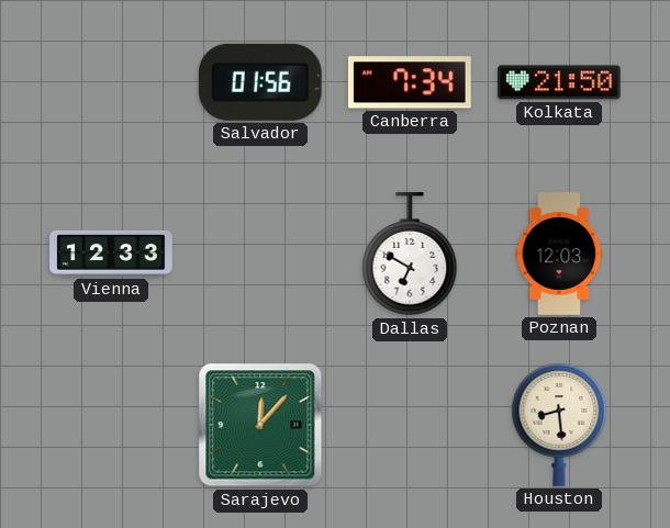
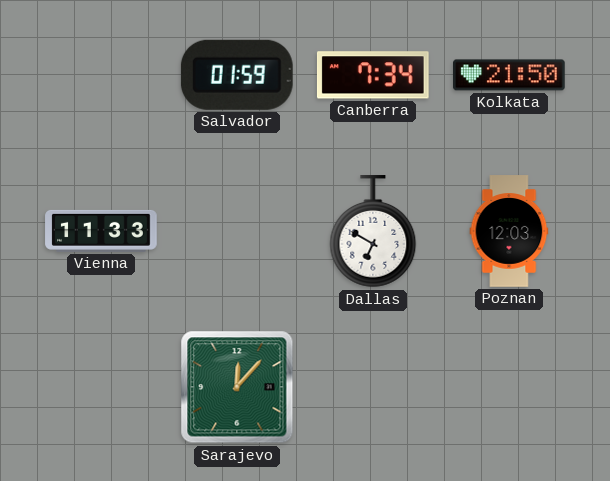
Salvador: 01:56 -> 01:59 (237, 75)
Vienna: 12:33 -> 11:33 (101, 231)
Houston: 8:29 -> none (559, 425)
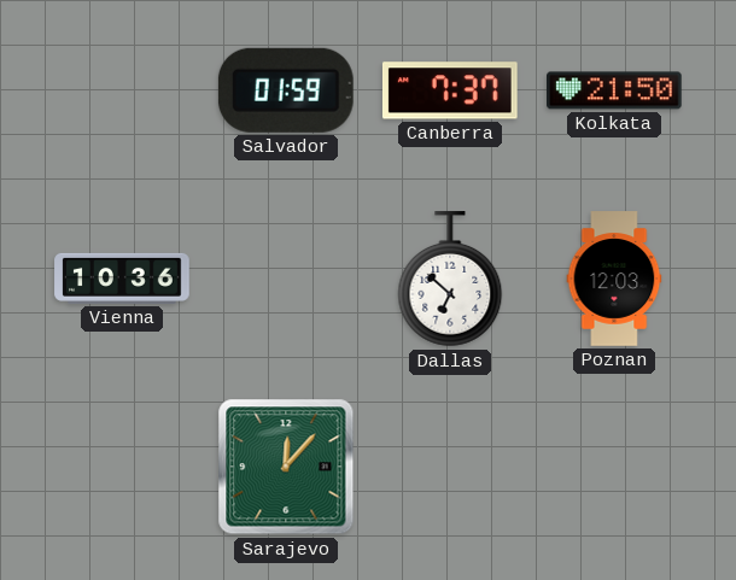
Canberra: 7:34 -> 7:37 (450, 90)
Vienna: 11:33 -> 10:36 (122, 279)
Dallas: 6:50 -> 6:52 (450, 280)
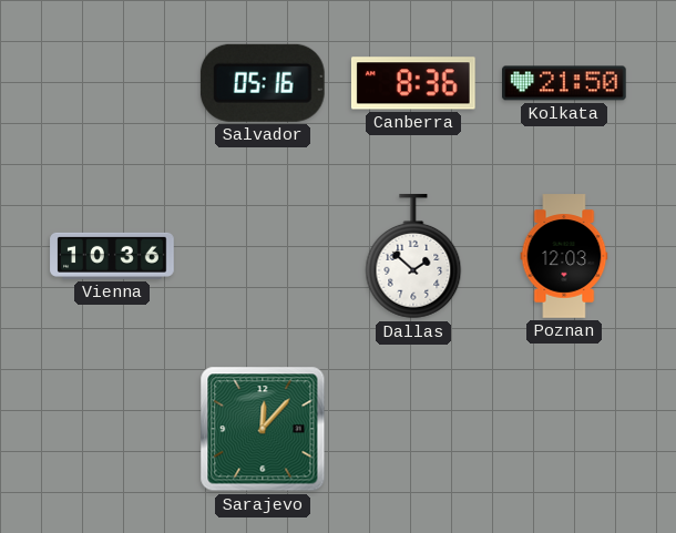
Salvador: 01:59 -> 05:16 (263, 83)
Canberra: 7:37 -> 8:36 (413, 83)
Dallas: 6:52 -> 1:52 (413, 257)
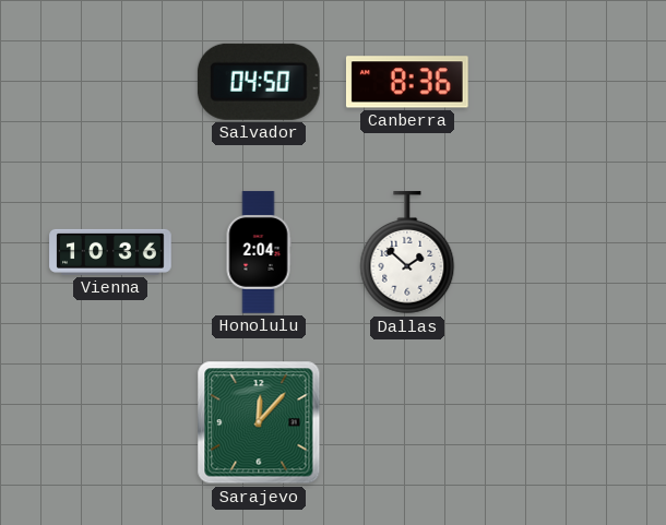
Salvador: 05:16 -> 04:50 (259, 82)
Kolkata: 21:50 -> none (565, 83)
Honolulu: none -> 2:04 (259, 252)
Poznan: 12:03 -> none (564, 256)
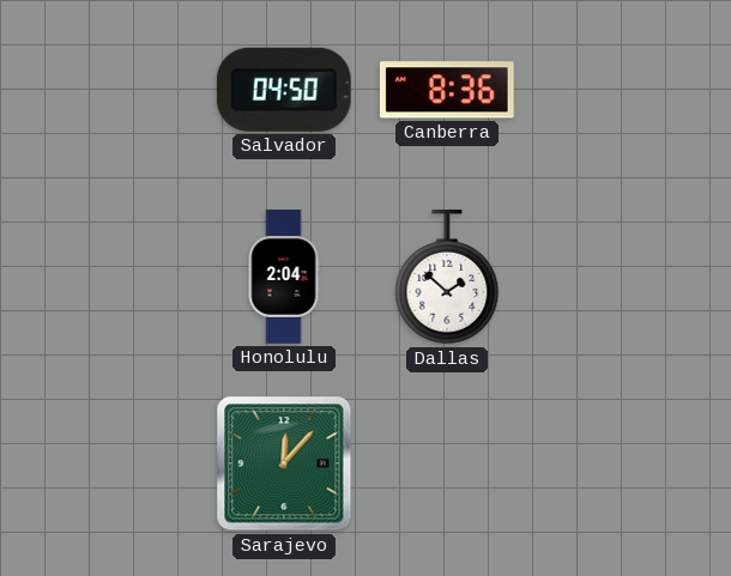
Vienna: 10:36 -> none (110, 252)
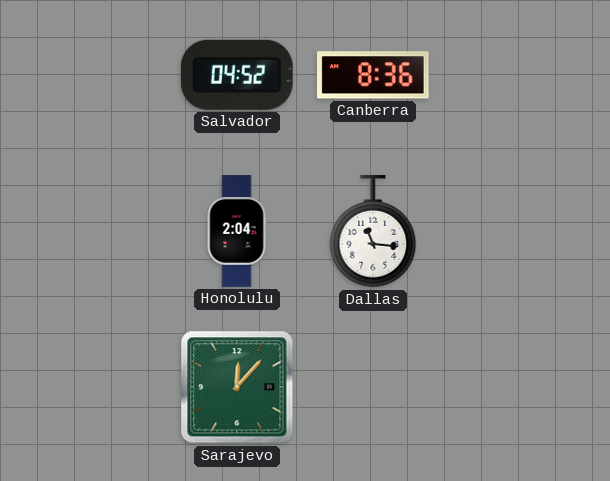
Salvador: 04:50 -> 04:52 (237, 75)
Dallas: 1:52 -> 11:16 (373, 232)
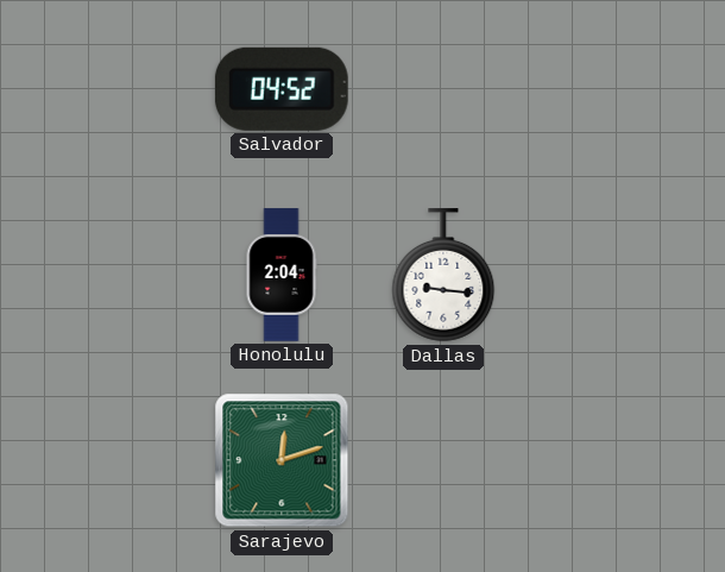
Canberra: 8:36 -> none (373, 75)
Dallas: 11:16 -> 9:16 (443, 276)
Sarajevo: 12:07 -> 12:12 (282, 460)
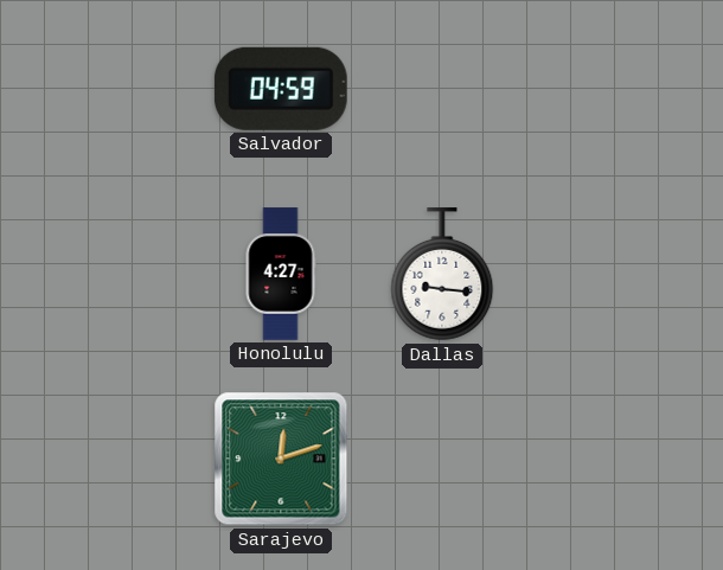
Salvador: 04:52 -> 04:59 (281, 89)
Honolulu: 2:04 -> 4:27 (281, 274)
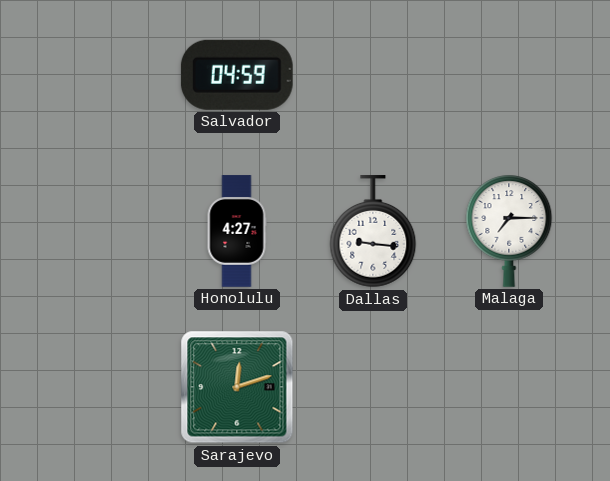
Malaga: none -> 7:15 (509, 231)
